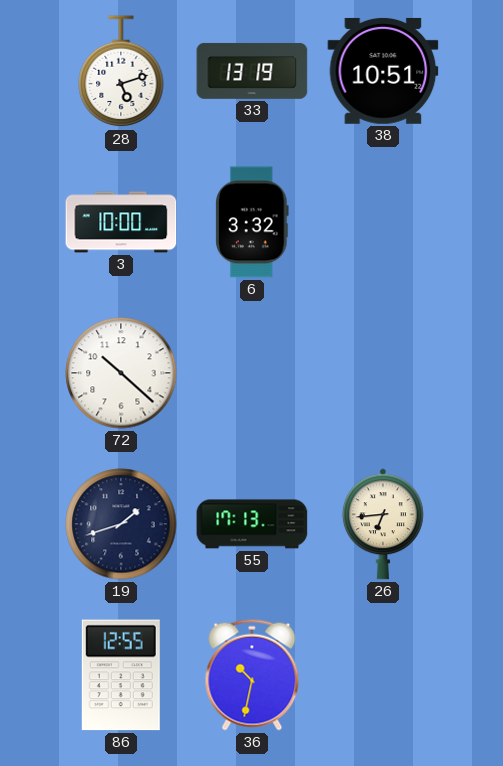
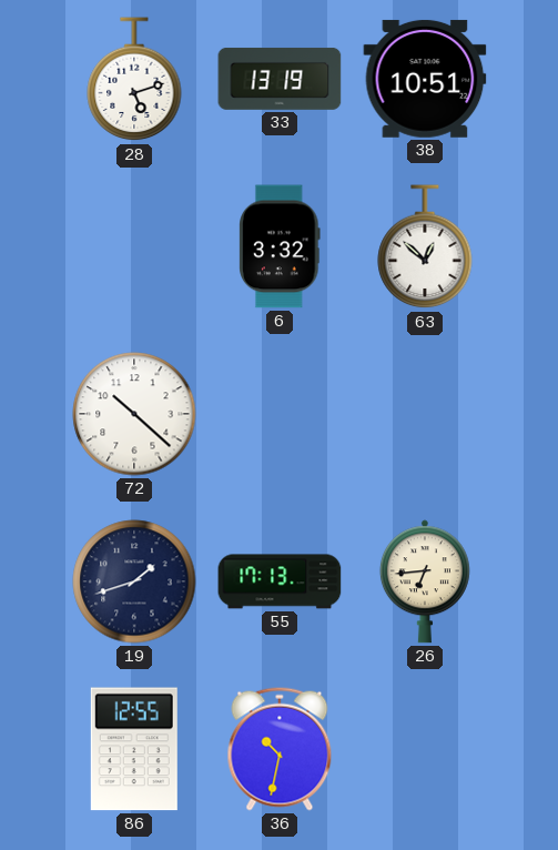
3: 10:00 -> none (121, 222)
63: none -> 12:52 (425, 247)
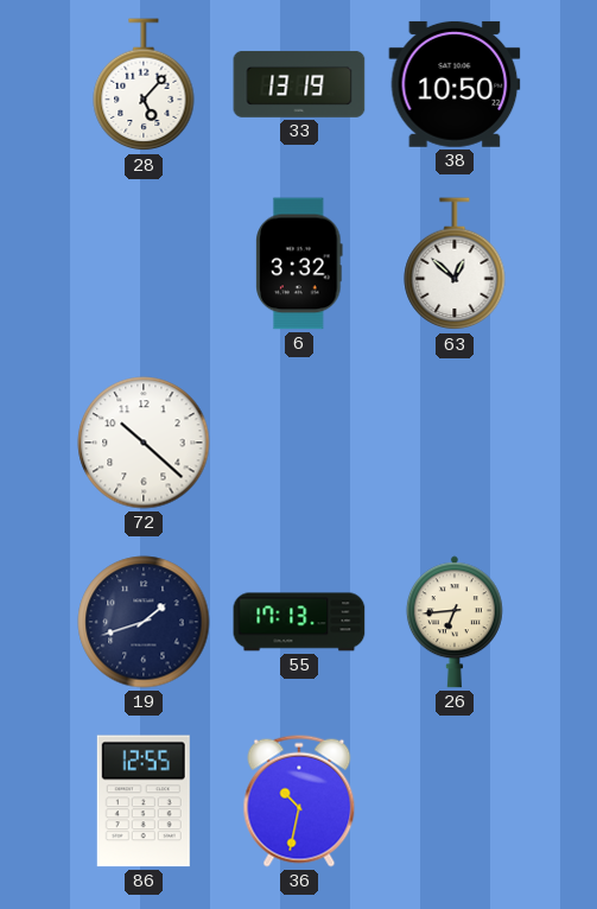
28: 5:12 -> 5:07 (144, 85)
38: 10:51 -> 10:50 (455, 84)
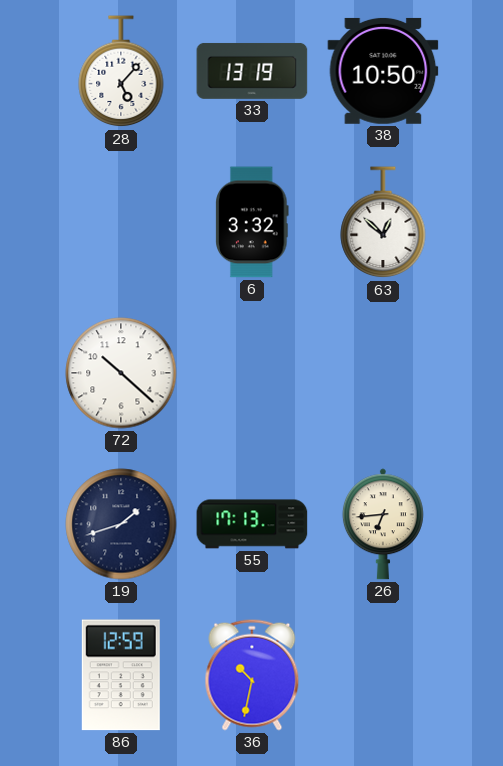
86: 12:55 -> 12:59 (121, 675)
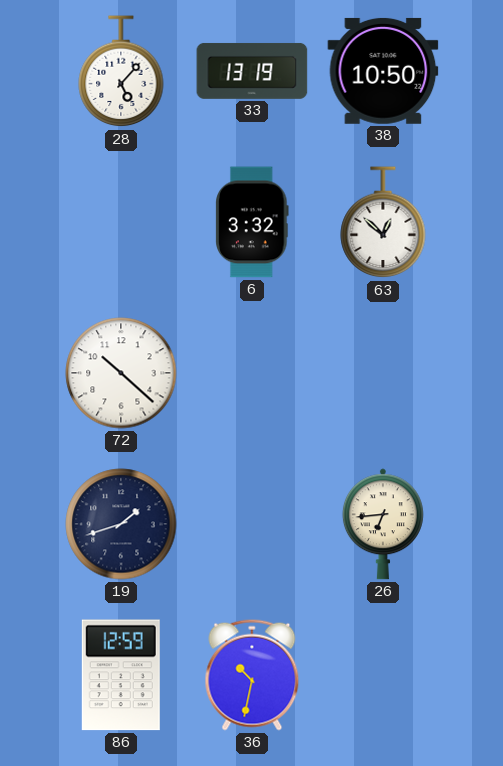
55: 17:13 -> none (252, 524)
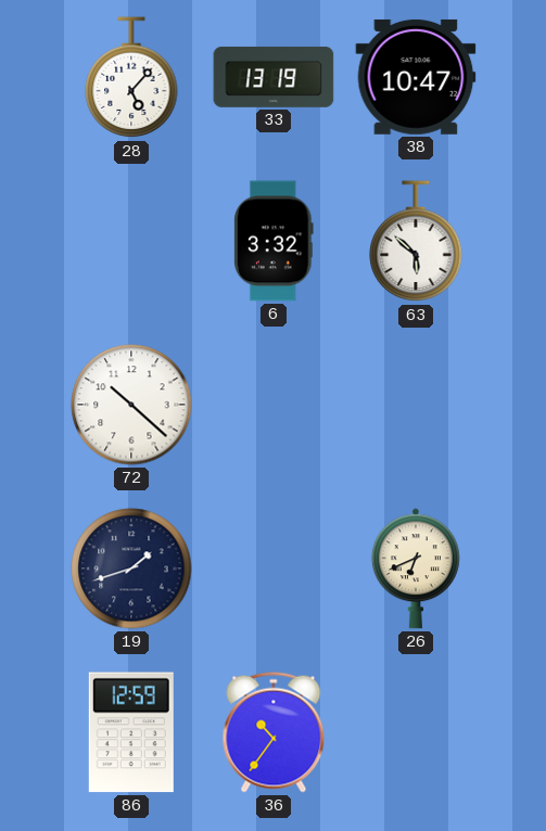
38: 10:50 -> 10:47 (416, 77)
63: 12:52 -> 5:52 (416, 242)
26: 6:44 -> 6:41 (416, 568)
36: 10:32 -> 10:36 (274, 732)
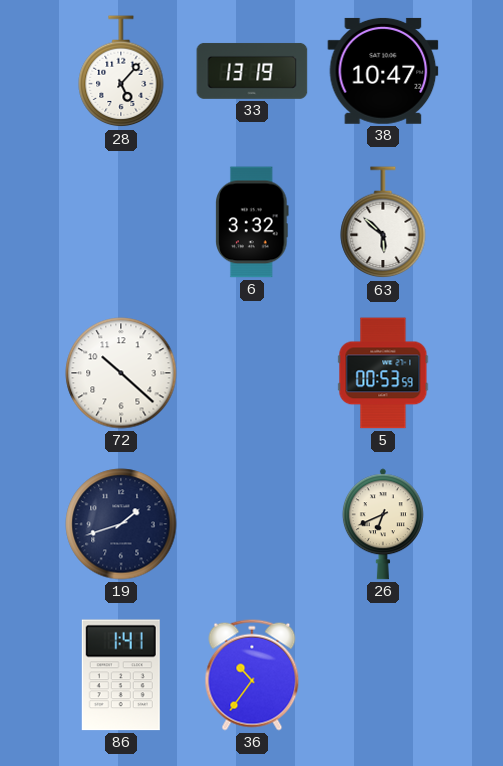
5: none -> 00:53 (383, 373)
86: 12:59 -> 1:41 (121, 675)
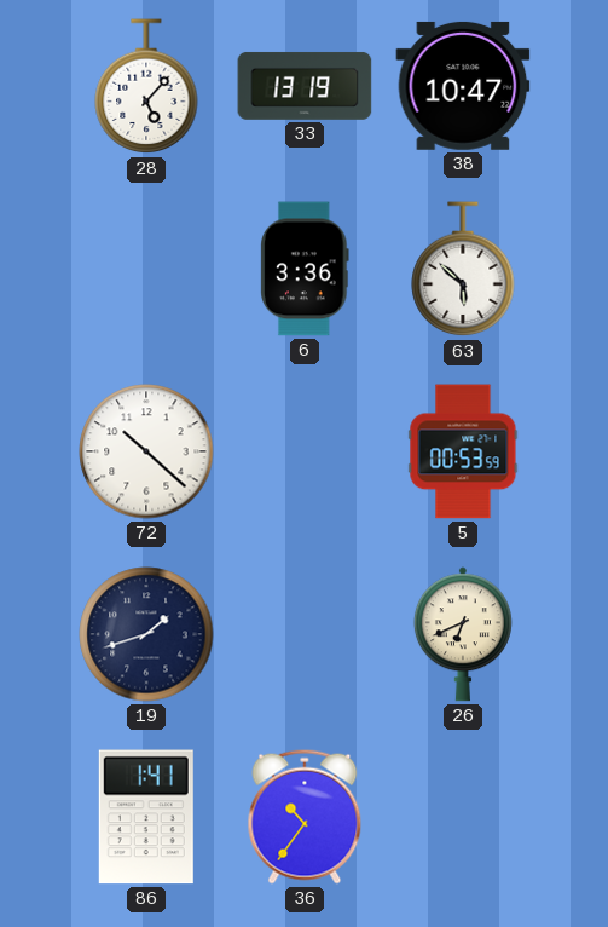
6: 3:32 -> 3:36 (305, 269)
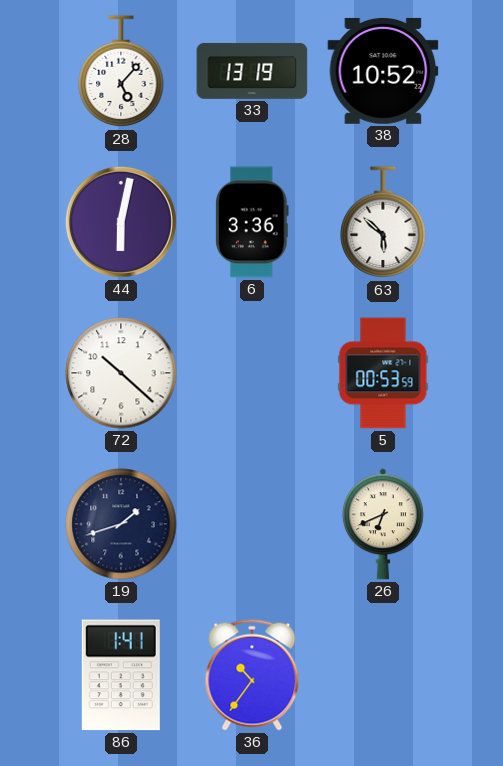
38: 10:47 -> 10:52 (383, 71)
44: none -> 6:02 (121, 222)
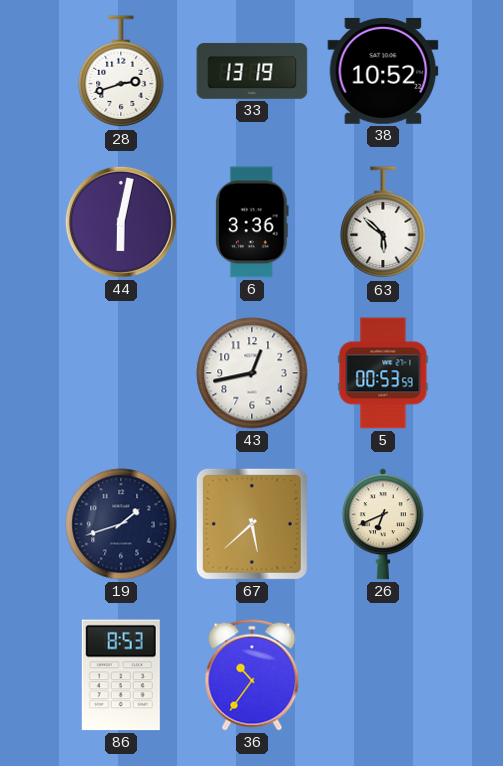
28: 5:07 -> 2:42 (121, 72)
72: 10:22 -> none (121, 373)
43: none -> 12:43 (252, 373)
67: none -> 5:38 (252, 524)
86: 1:41 -> 8:53 (121, 675)
